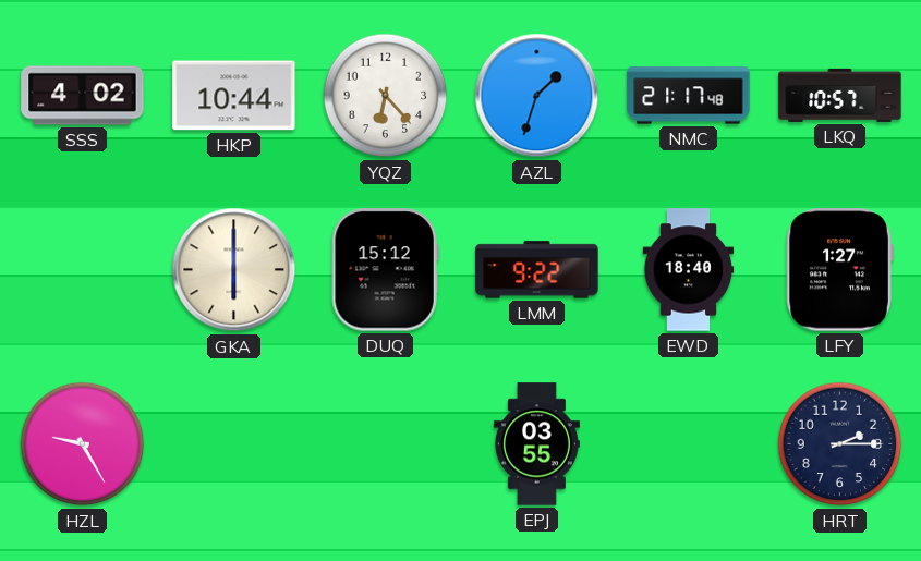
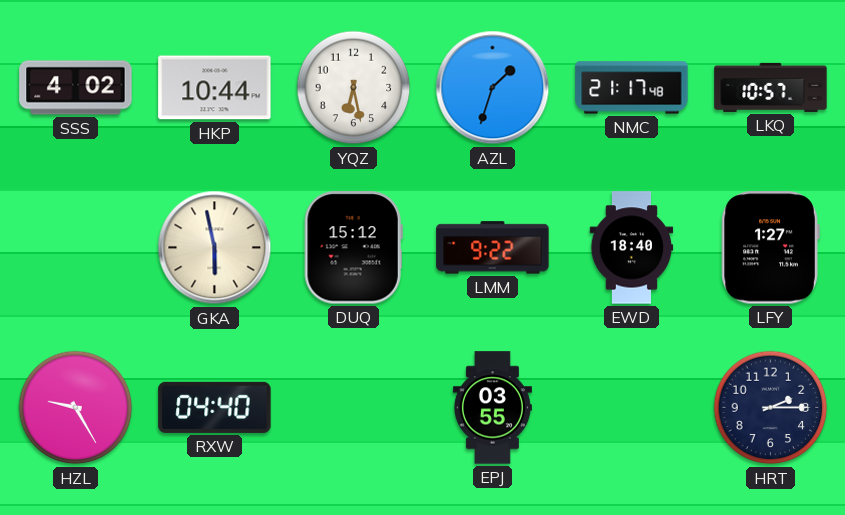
YQZ: 6:23 -> 6:28 (354, 88)
GKA: 6:00 -> 5:58 (215, 248)
RXW: none -> 04:40 (215, 407)
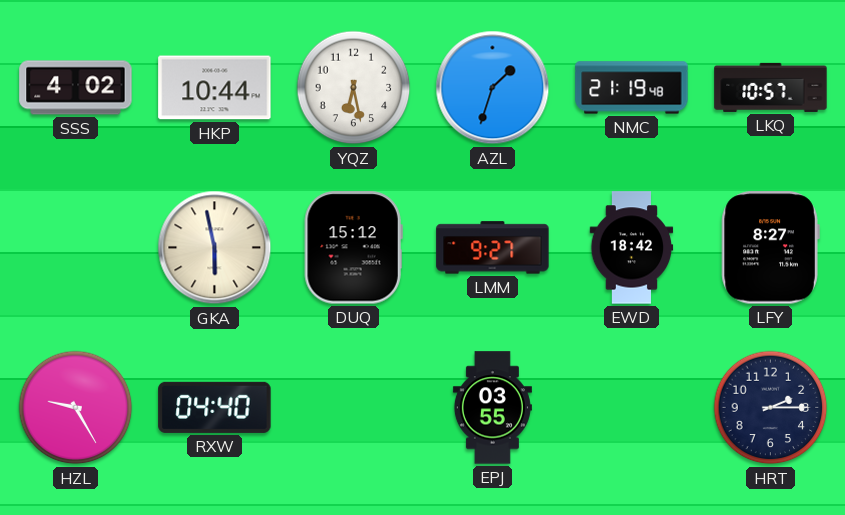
NMC: 21:17 -> 21:19 (632, 88)
LMM: 9:22 -> 9:27 (493, 248)
EWD: 18:40 -> 18:42 (632, 248)
LFY: 1:27 -> 8:27 (770, 248)
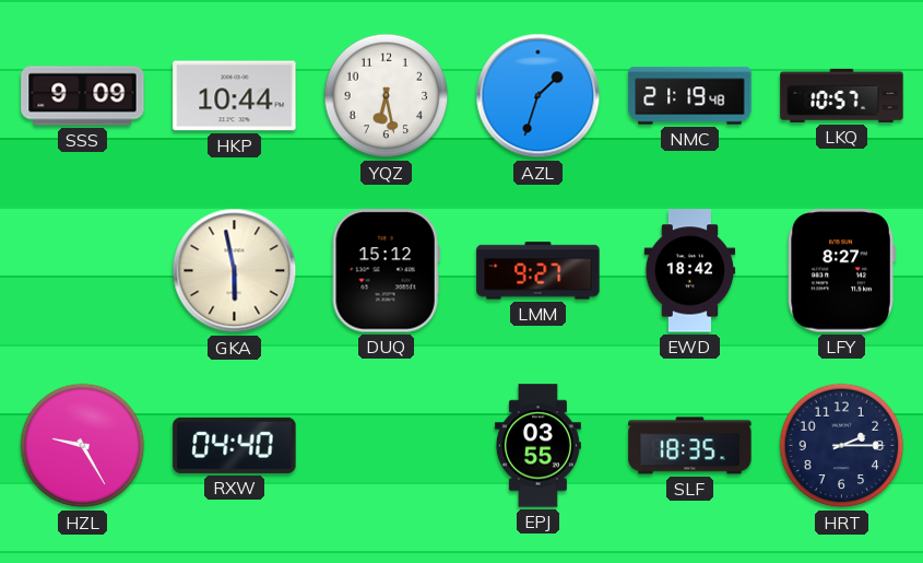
SSS: 4:02 -> 9:09 (83, 96)
SLF: none -> 18:35 (690, 446)
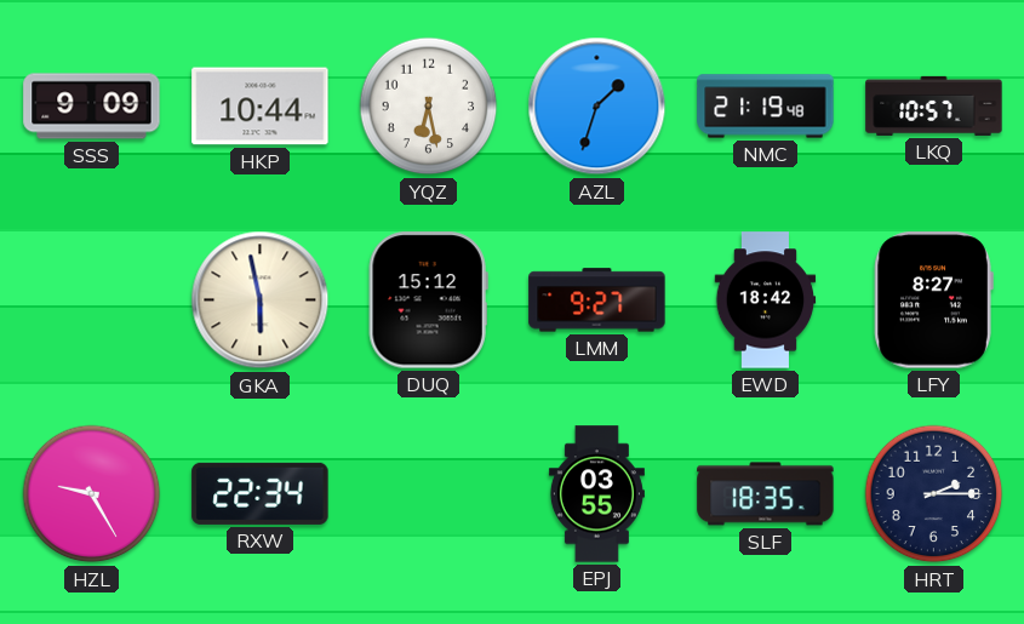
RXW: 04:40 -> 22:34 (261, 493)
